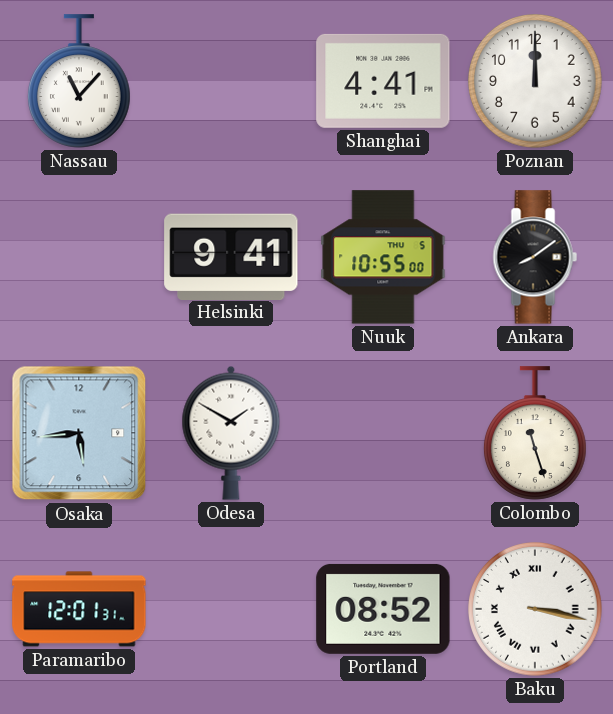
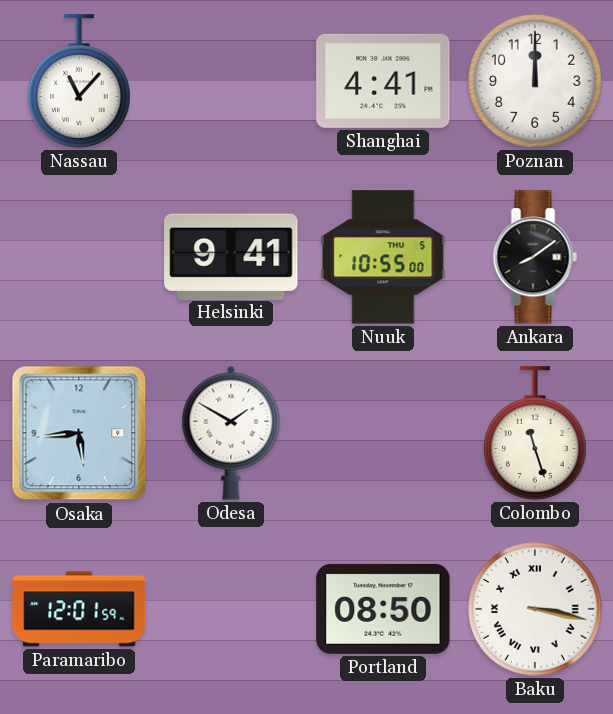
Paramaribo: 12:01:31 -> 12:01:59 (79, 609)
Portland: 08:52 -> 08:50 (383, 609)
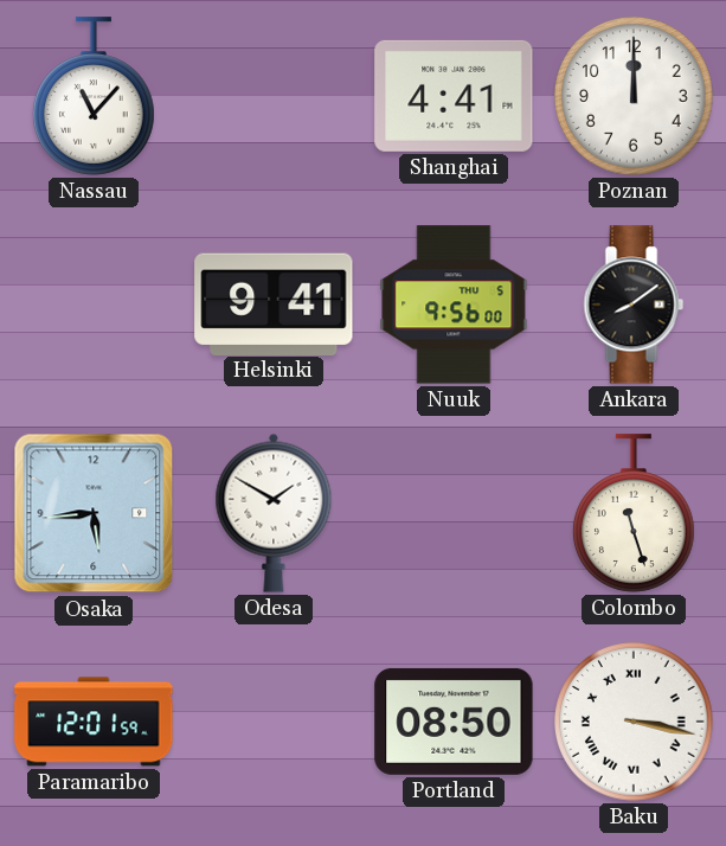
Nuuk: 10:55 -> 9:56 (454, 305)
